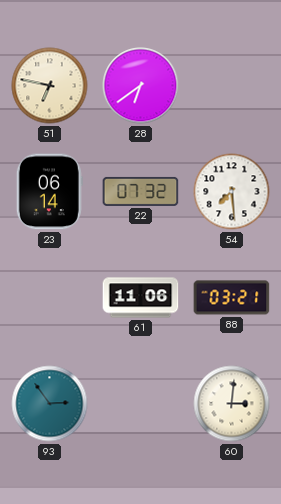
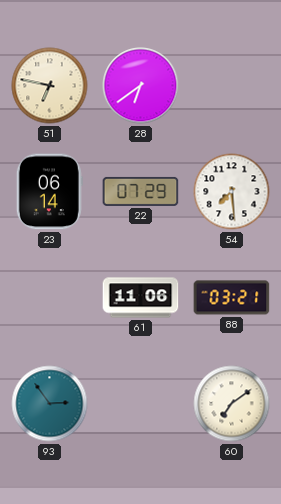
22: 07:32 -> 07:29 (141, 191)
60: 3:01 -> 7:09 (232, 404)
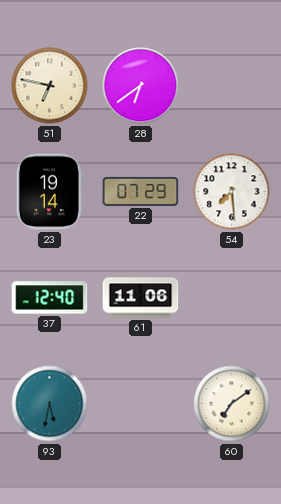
23: 06:14 -> 19:14 (49, 192)
37: none -> 12:40 (50, 298)
88: 03:21 -> none (232, 298)
93: 2:54 -> 5:32 (50, 404)
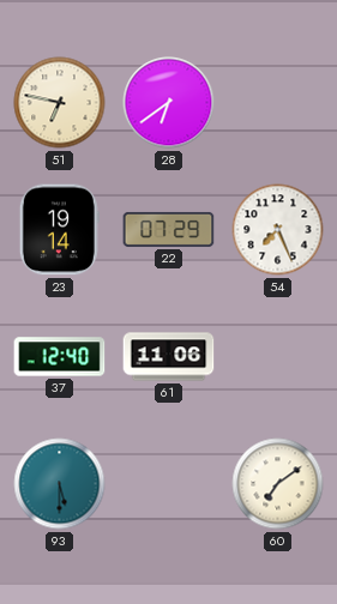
54: 7:29 -> 7:26 (278, 230)
93: 5:32 -> 5:30 (60, 484)
